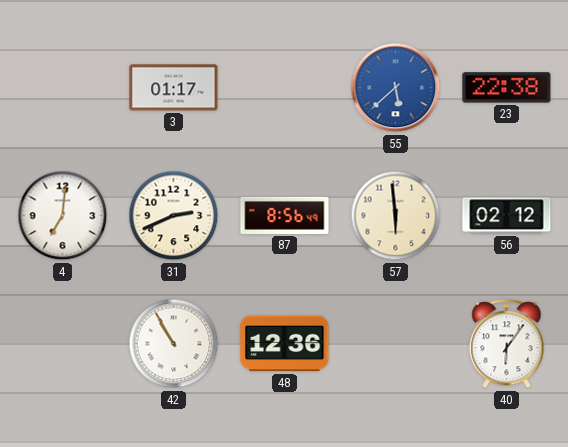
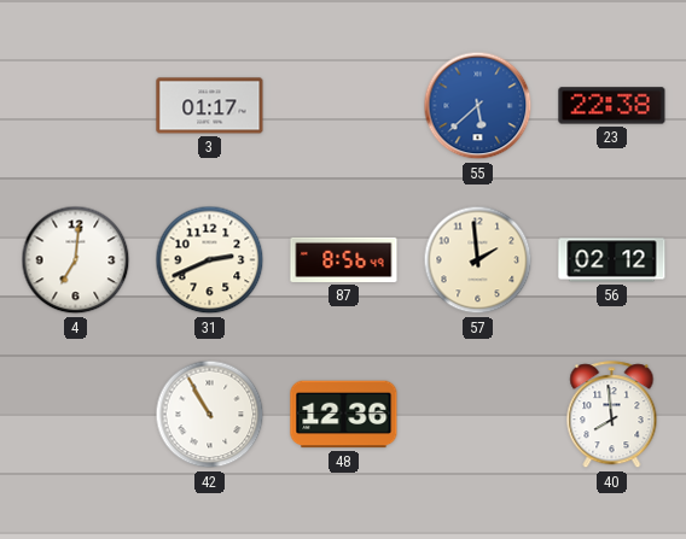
57: 5:59 -> 1:59 (478, 260)
40: 6:06 -> 7:59 (612, 415)
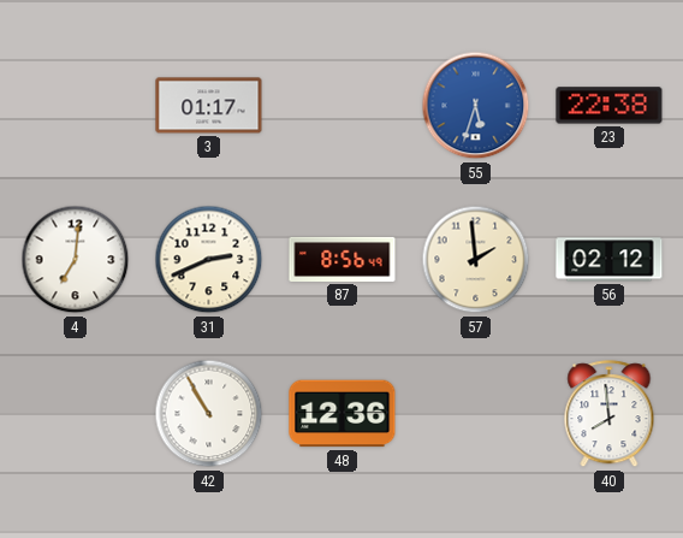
55: 5:38 -> 5:33 (476, 106)
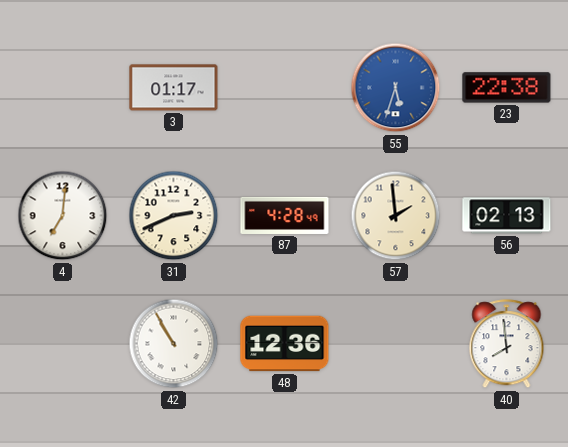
87: 8:56 -> 4:28 (285, 215)
56: 02:12 -> 02:13 (507, 216)
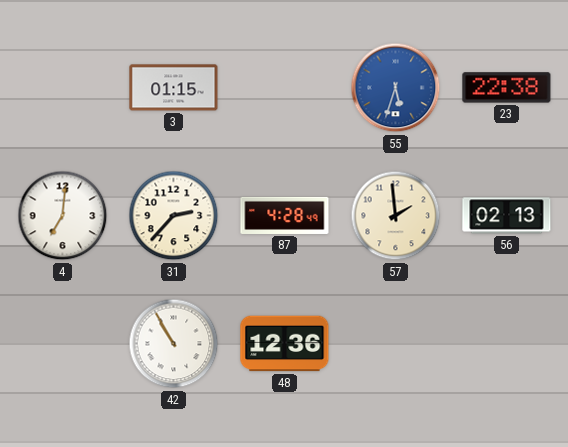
3: 01:17 -> 01:15 (174, 88)
31: 2:41 -> 2:37 (174, 216)
40: 7:59 -> none (507, 344)
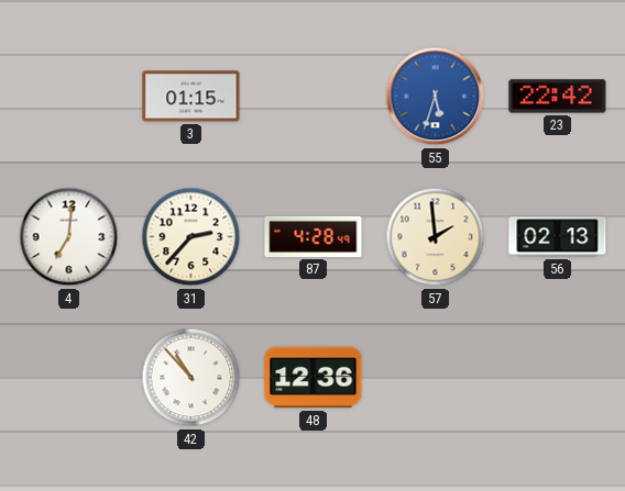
23: 22:38 -> 22:42 (558, 97)
42: 10:55 -> 10:53 (191, 378)
